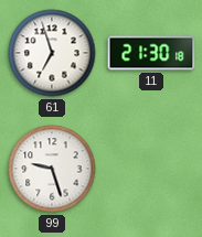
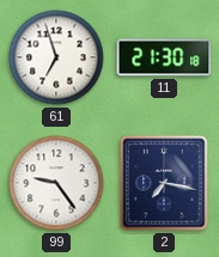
99: 9:27 -> 9:24 (56, 183)
2: none -> 7:17 (164, 183)
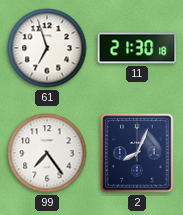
99: 9:24 -> 7:24 (47, 153)
2: 7:17 -> 8:04 (137, 153)
